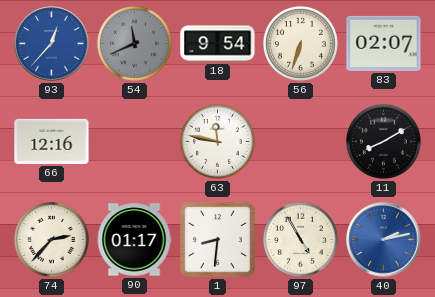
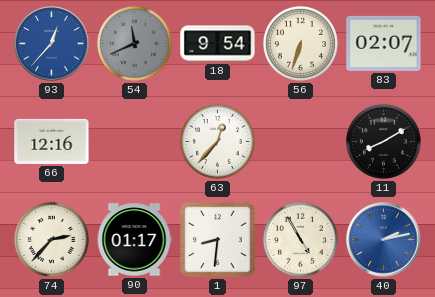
63: 11:47 -> 12:37 (217, 141)
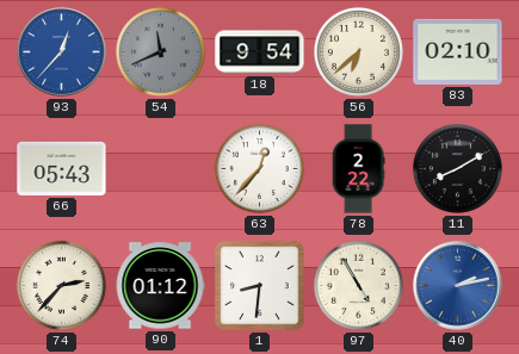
56: 6:33 -> 6:38 (358, 51)
83: 02:07 -> 02:10 (458, 51)
66: 12:16 -> 05:43 (62, 168)
78: none -> 2:22 (358, 169)
90: 01:17 -> 01:12 (160, 286)
